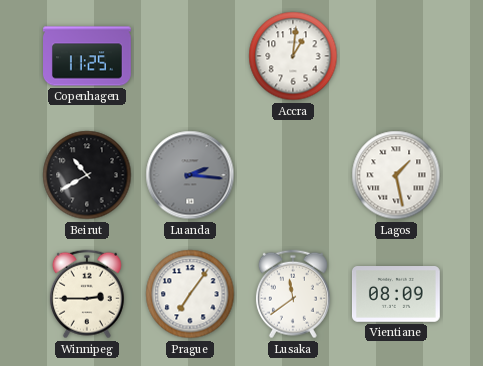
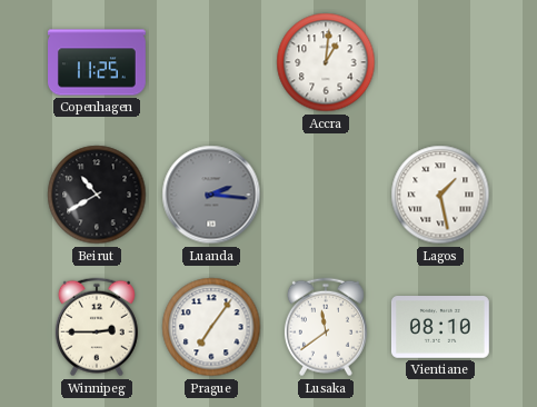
Vientiane: 08:09 -> 08:10 (440, 328)
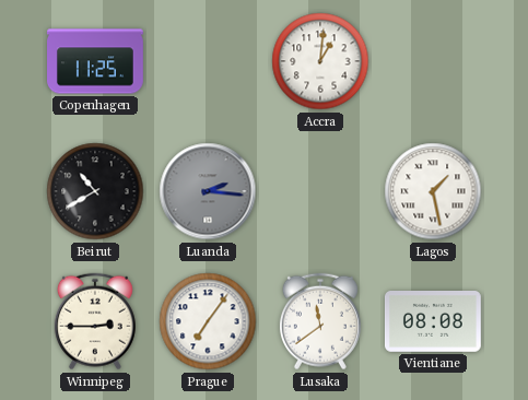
Vientiane: 08:10 -> 08:08 (433, 322)
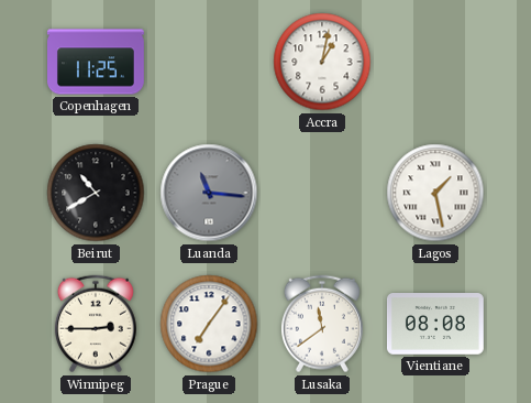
Accra: 1:01 -> 1:02 (322, 62)
Luanda: 2:16 -> 11:16 (209, 193)
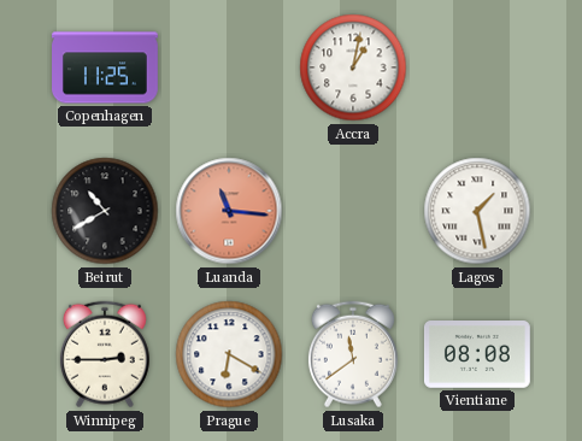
Luanda dial: grey -> salmon (229, 211)
Prague: 7:06 -> 6:20 (229, 354)
